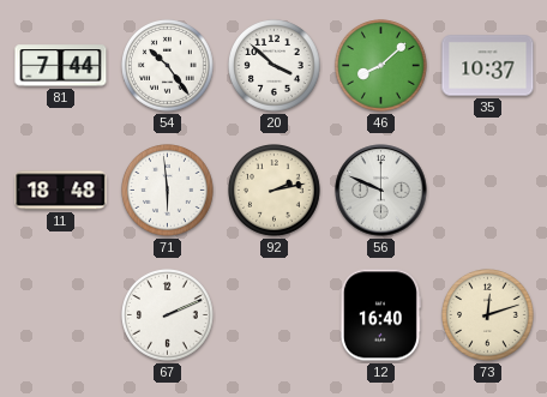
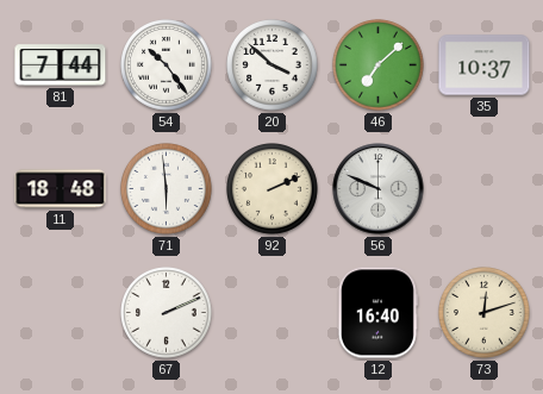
46: 8:08 -> 7:08 (379, 65)
92: 2:13 -> 2:11 (273, 189)
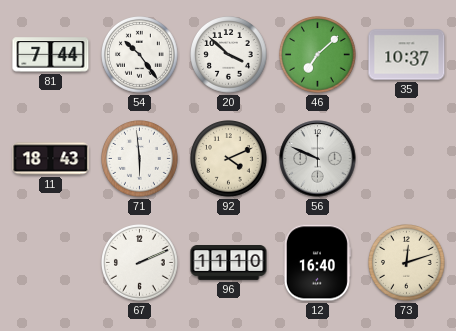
11: 18:48 -> 18:43 (51, 159)
92: 2:11 -> 4:11 (229, 159)
96: none -> 11:10 (229, 263)
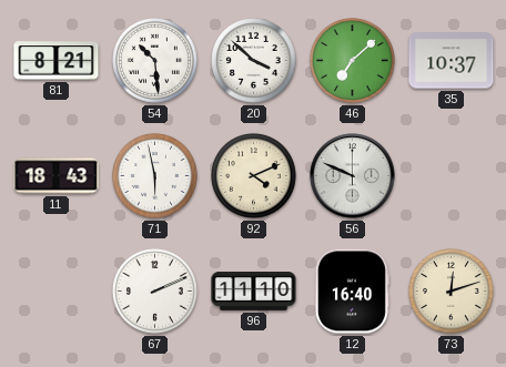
81: 7:44 -> 8:21 (57, 61)
54: 10:24 -> 10:29 (155, 61)
71: 5:59 -> 5:58 (155, 176)
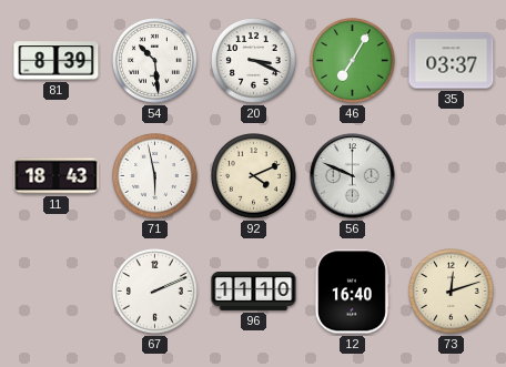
81: 8:21 -> 8:39 (57, 61)
20: 3:52 -> 3:19 (254, 61)
46: 7:08 -> 7:05 (353, 61)
35: 10:37 -> 03:37 (452, 61)
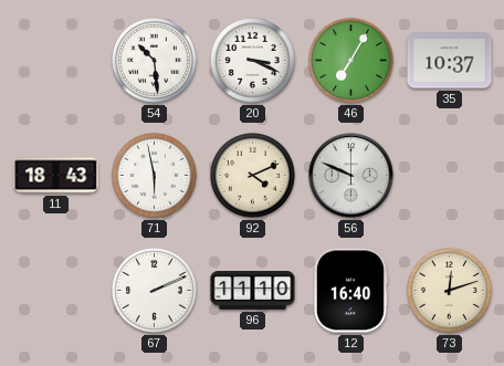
81: 8:39 -> none (57, 61)
35: 03:37 -> 10:37 (450, 61)
